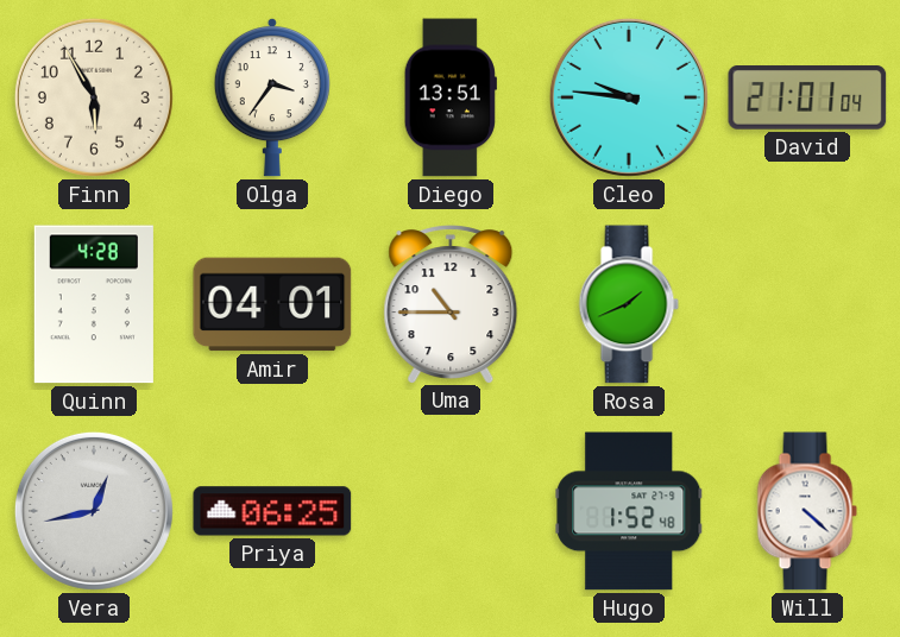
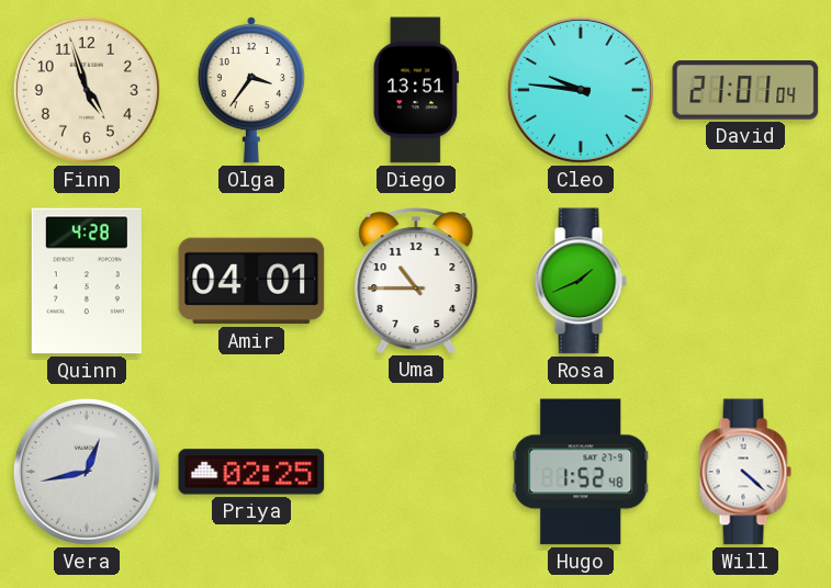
Finn: 5:55 -> 4:57 (87, 90)
Priya: 06:25 -> 02:25 (251, 472)
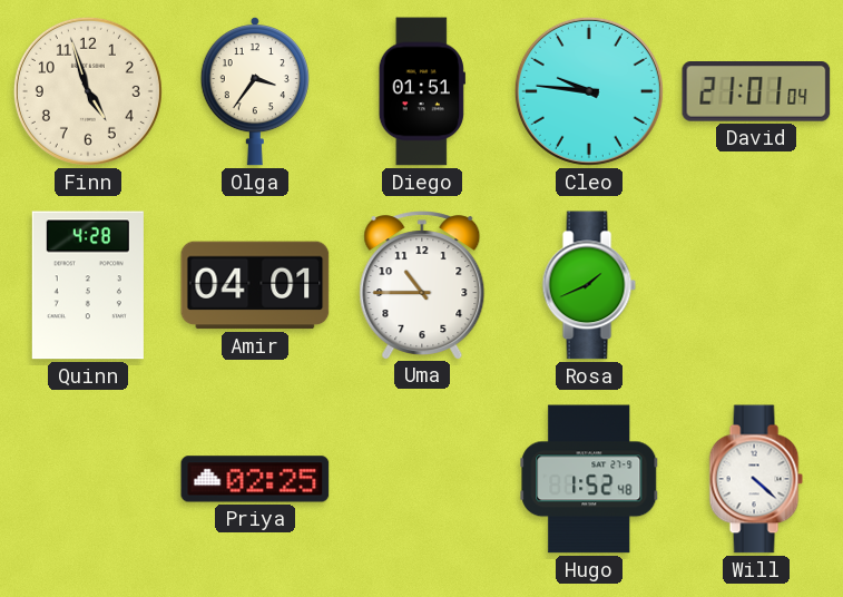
Diego: 13:51 -> 01:51 (422, 91)
Vera: 12:43 -> none (87, 472)
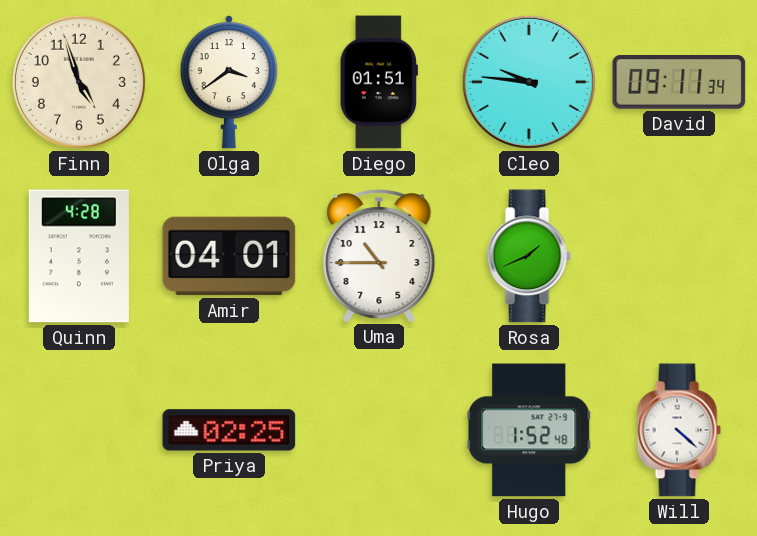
Olga: 3:36 -> 3:39 (229, 82)
David: 21:01 -> 09:11 (679, 83)
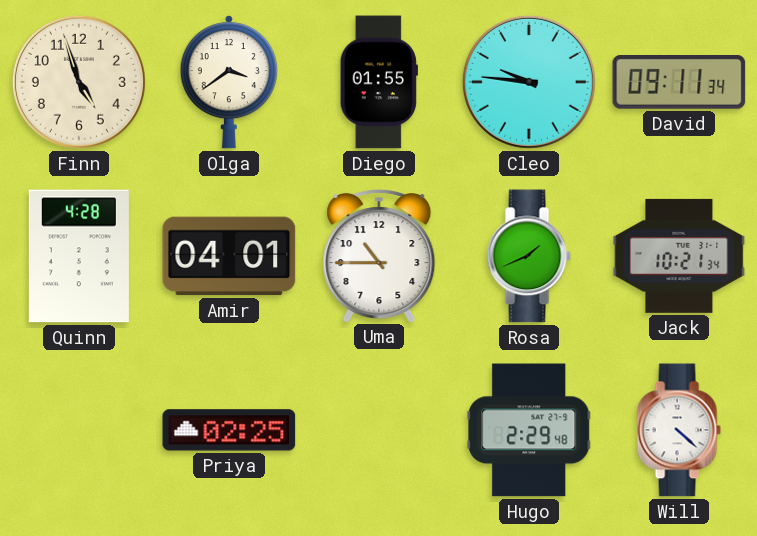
Diego: 01:51 -> 01:55 (379, 82)
Jack: none -> 10:21 (679, 256)
Hugo: 1:52 -> 2:29 (529, 430)
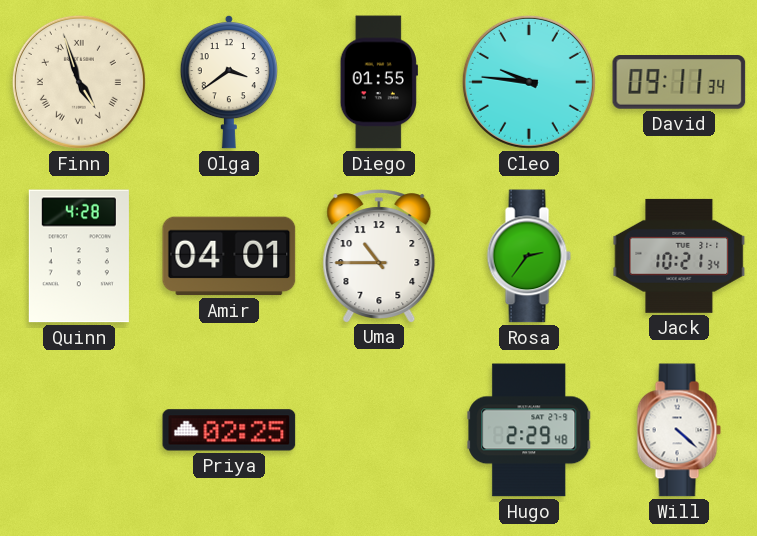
Finn numerals: Arabic -> Roman (79, 82)
Rosa: 1:41 -> 2:36 (529, 256)
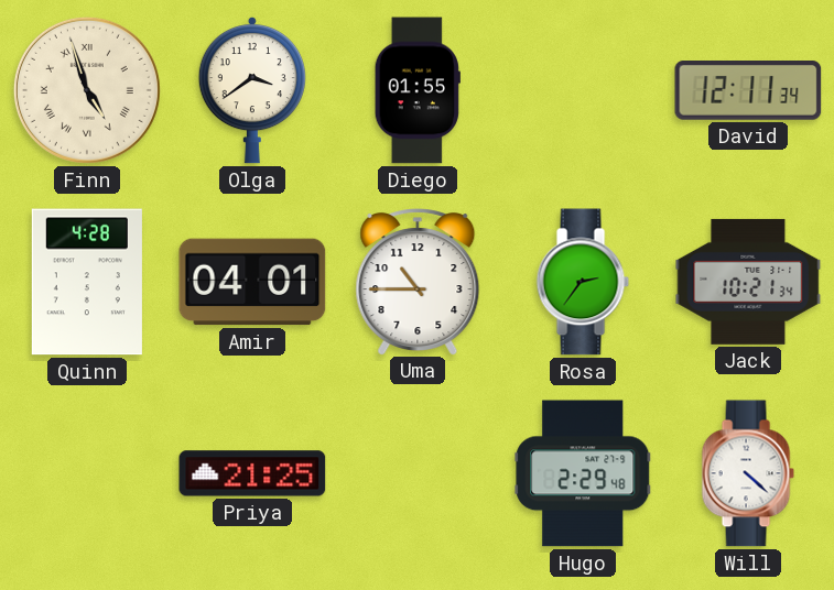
Cleo: 9:46 -> none (529, 82)
David: 09:11 -> 12:11 (748, 91)
Priya: 02:25 -> 21:25 (252, 473)
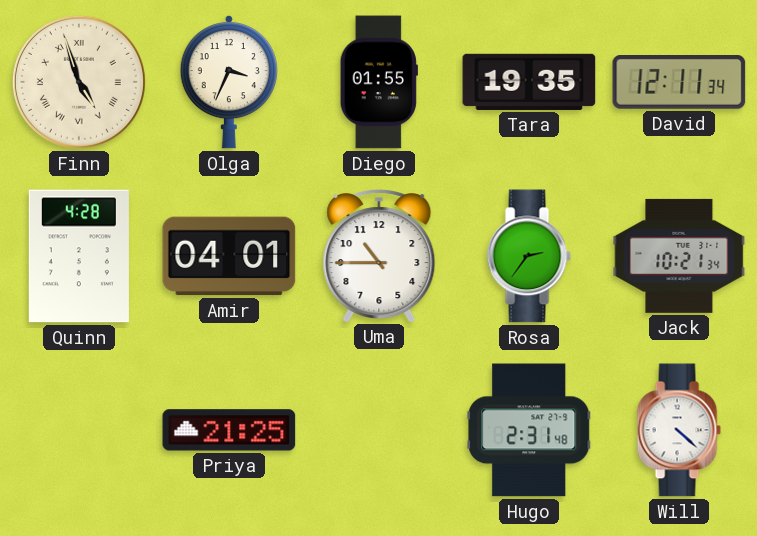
Olga: 3:39 -> 3:34 (229, 82)
Tara: none -> 19:35 (529, 82)
Hugo: 2:29 -> 2:31 (529, 430)
